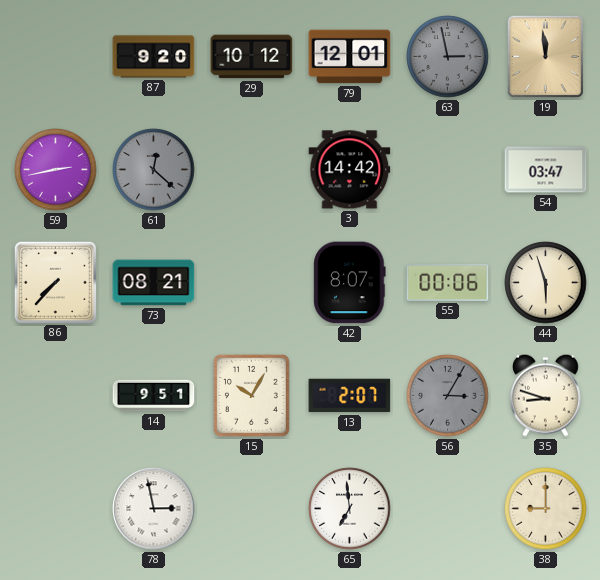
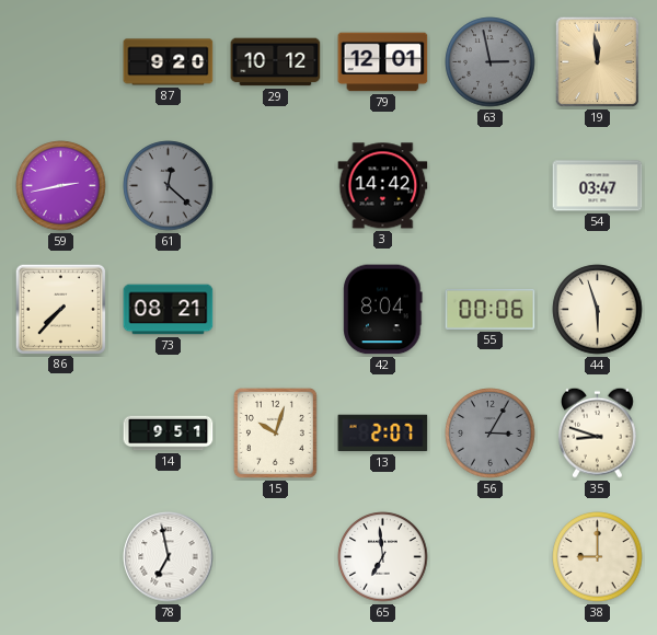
42: 8:07 -> 8:04 (383, 310)
15: 10:05 -> 10:03 (275, 432)
78: 2:58 -> 6:58 (169, 557)
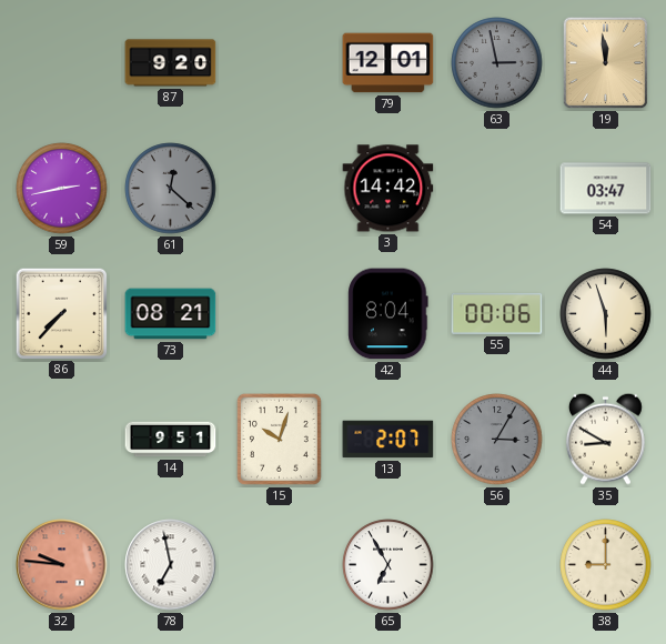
29: 10:12 -> none (276, 62)
35: 8:48 -> 8:50 (605, 439)
32: none -> 9:46 (62, 565)
65: 6:59 -> 6:55 (389, 565)
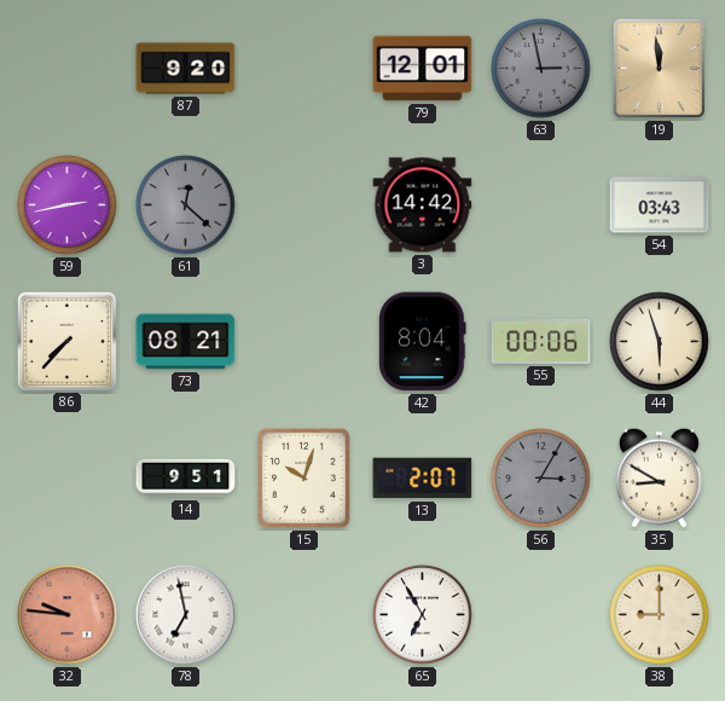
54: 03:47 -> 03:43 (660, 205)
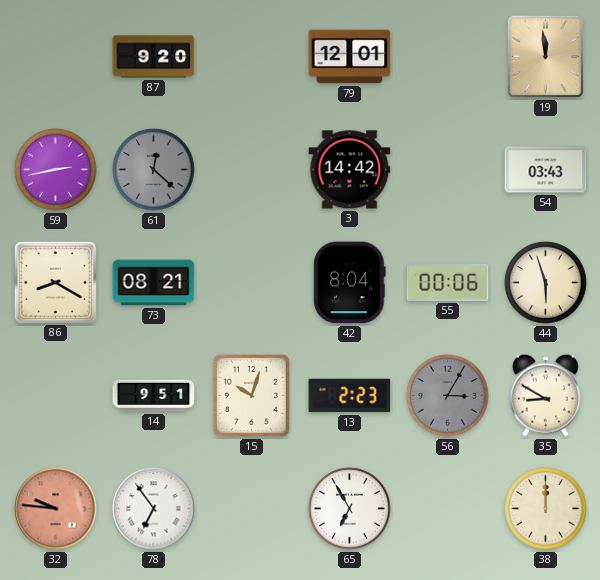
63: 2:58 -> none (541, 69)
86: 7:37 -> 8:20 (55, 282)
13: 2:07 -> 2:23 (350, 396)
78: 6:58 -> 6:54 (154, 509)
38: 9:00 -> 12:00 (546, 509)
